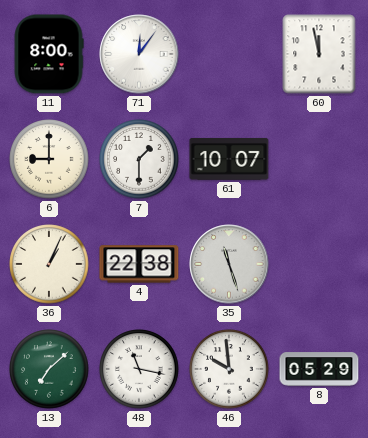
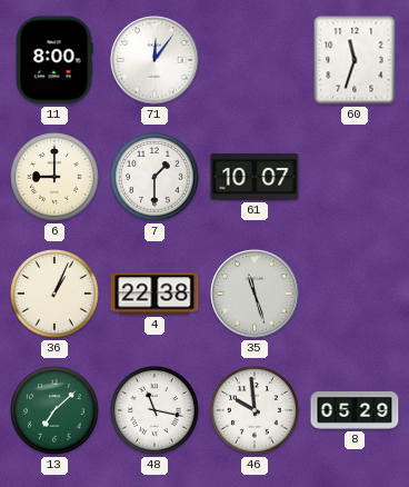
60: 11:58 -> 11:33 (355, 60)
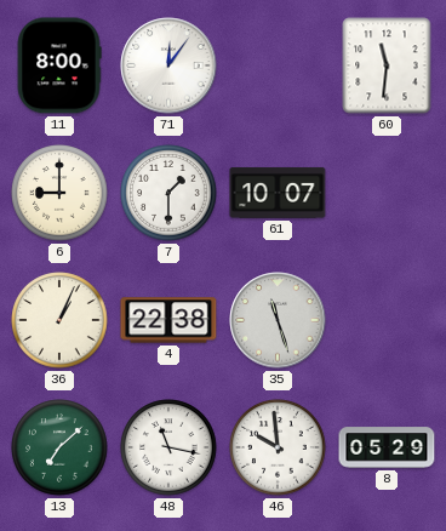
60: 11:33 -> 11:31 (387, 65)
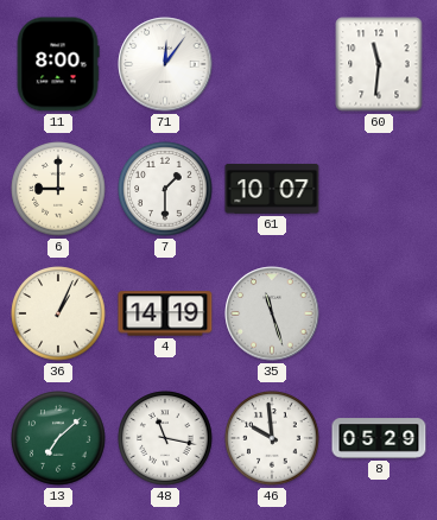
4: 22:38 -> 14:19 (165, 313)
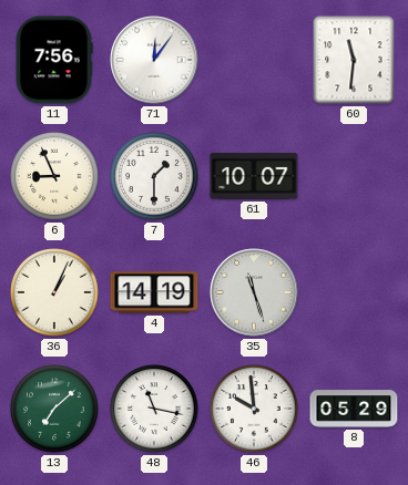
11: 8:00 -> 7:56 (54, 60)
6: 9:00 -> 8:56 (54, 176)
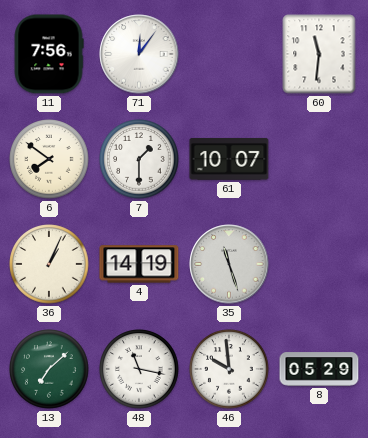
6: 8:56 -> 7:51 (49, 159)
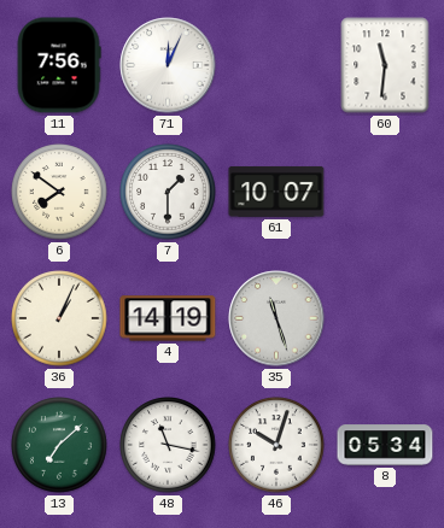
71: 12:06 -> 12:04 (168, 65)
46: 9:59 -> 10:03 (276, 445)
8: 05:29 -> 05:34 (385, 445)
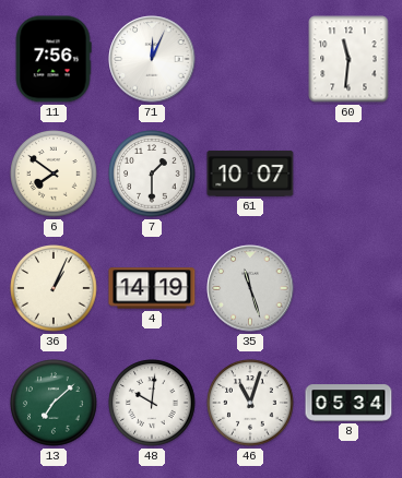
48: 11:17 -> 10:01 (152, 403)
46: 10:03 -> 11:03 (250, 403)
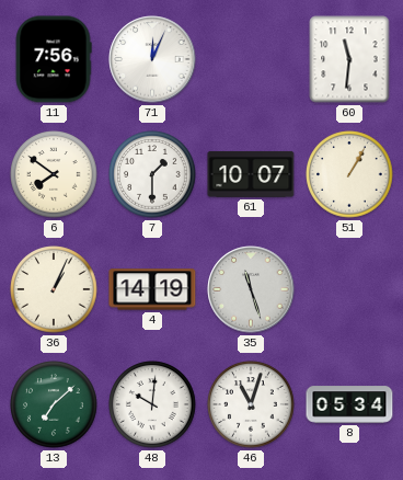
51: none -> 1:05 (349, 174)
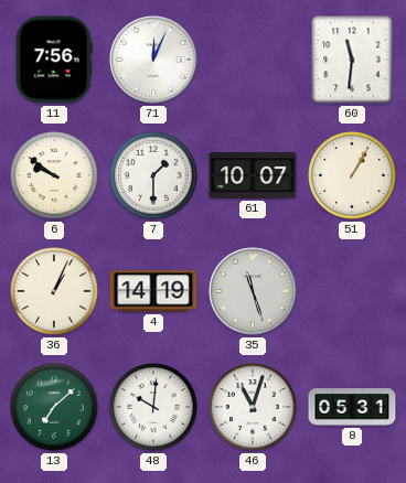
6: 7:51 -> 9:51 (54, 175)
8: 05:34 -> 05:31 (352, 407)
